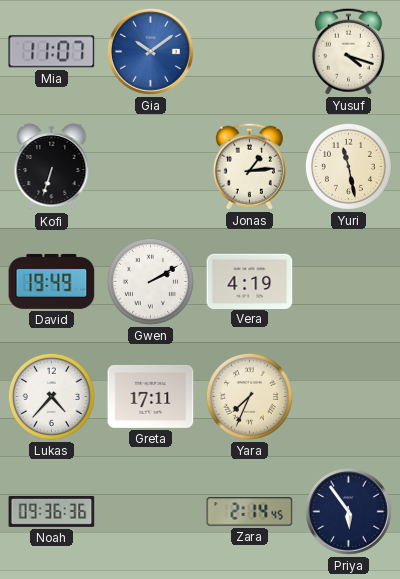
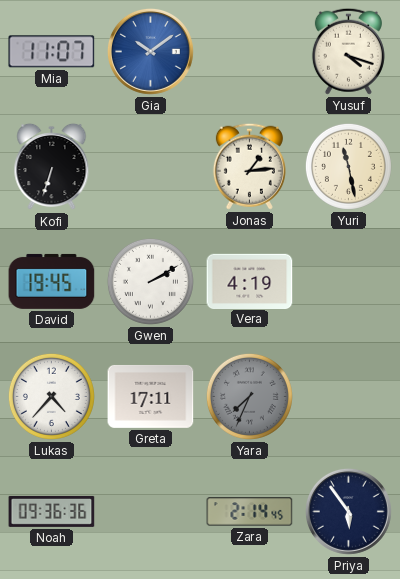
David: 19:49 -> 19:45 (52, 281)
Yara dial: cream -> grey (249, 396)
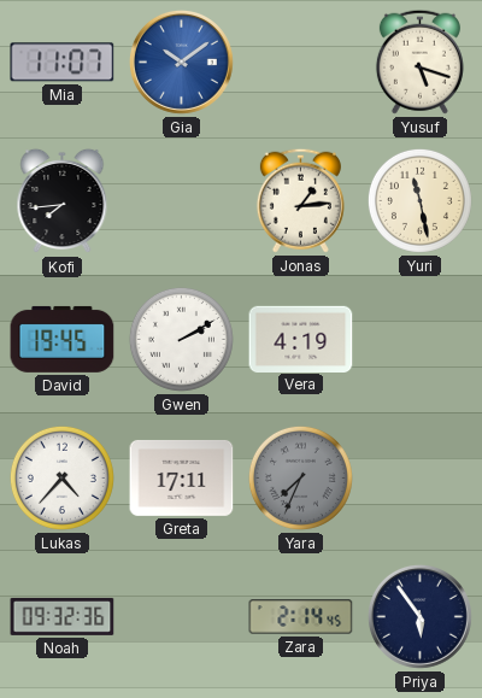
Yusuf: 4:18 -> 5:18 (419, 61)
Kofi: 6:33 -> 7:44 (63, 201)
Noah: 09:36 -> 09:32 (63, 616)
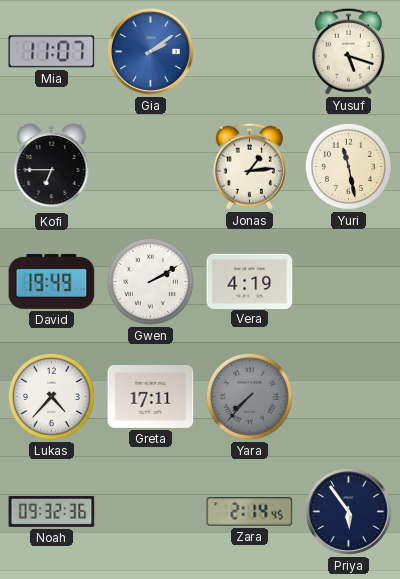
Gia: 10:09 -> 2:09 (150, 51)
Kofi: 7:44 -> 6:45 (52, 167)
David: 19:45 -> 19:49 (52, 281)
Yara: 7:34 -> 7:37 (249, 396)
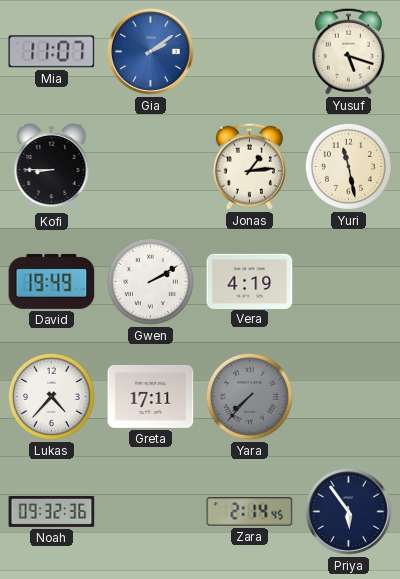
Kofi: 6:45 -> 8:45 (52, 167)
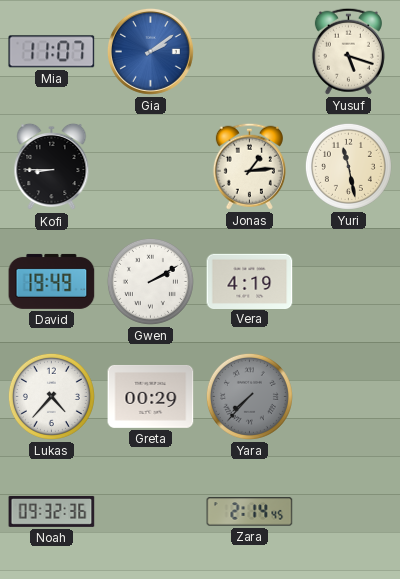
Greta: 17:11 -> 00:29 (151, 396)
Priya: 5:54 -> none (348, 511)
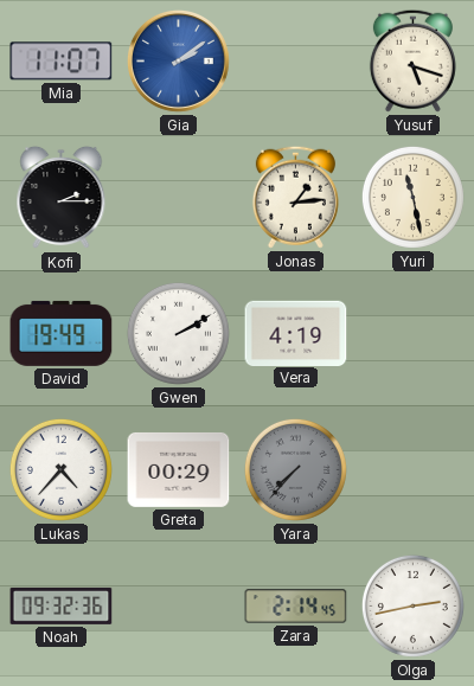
Kofi: 8:45 -> 2:15 (62, 198)
Olga: none -> 2:43 (412, 605)
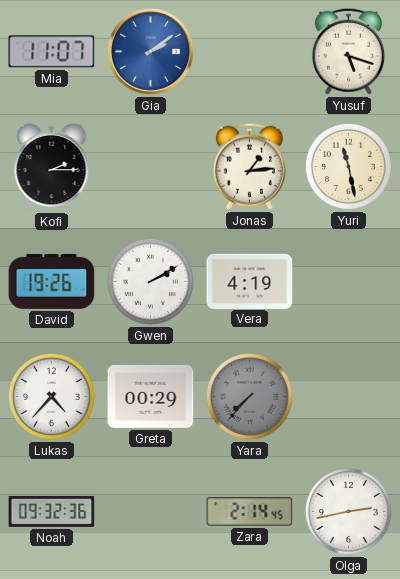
David: 19:49 -> 19:26 (52, 281)
